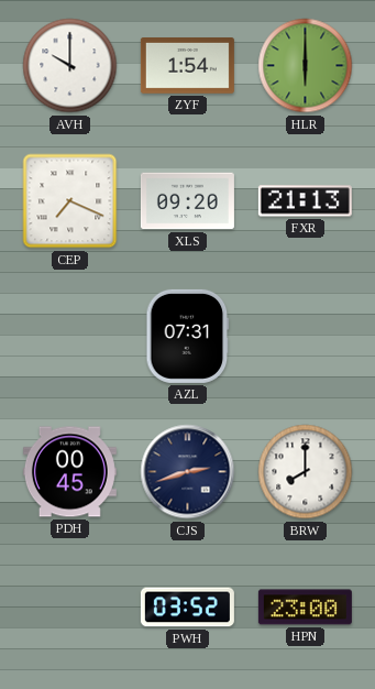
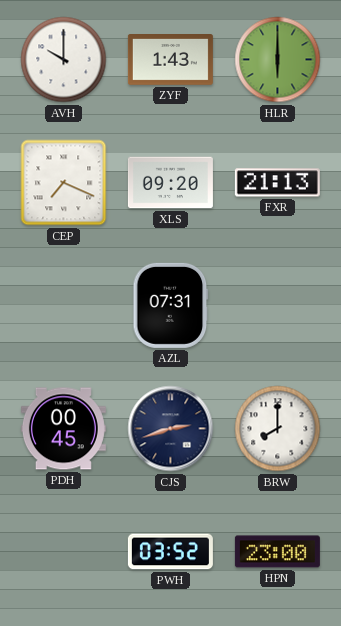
ZYF: 1:54 -> 1:43 (170, 60)
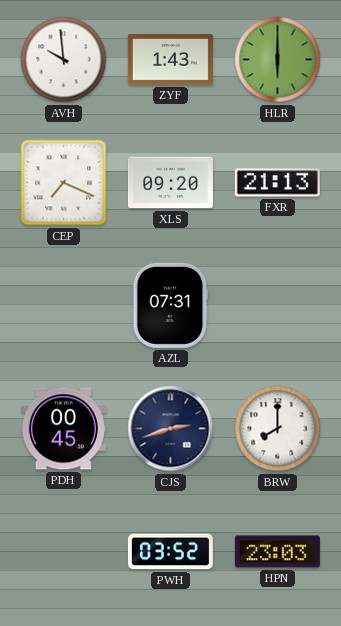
AVH: 10:00 -> 9:59 (64, 60)
HPN: 23:00 -> 23:03 (277, 552)
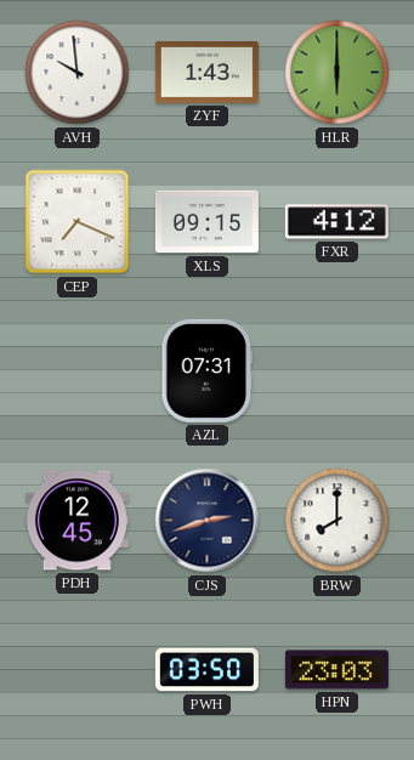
XLS: 09:20 -> 09:15 (206, 222)
FXR: 21:13 -> 4:12 (336, 222)
PDH: 00:45 -> 12:45 (76, 521)
PWH: 03:52 -> 03:50 (206, 670)
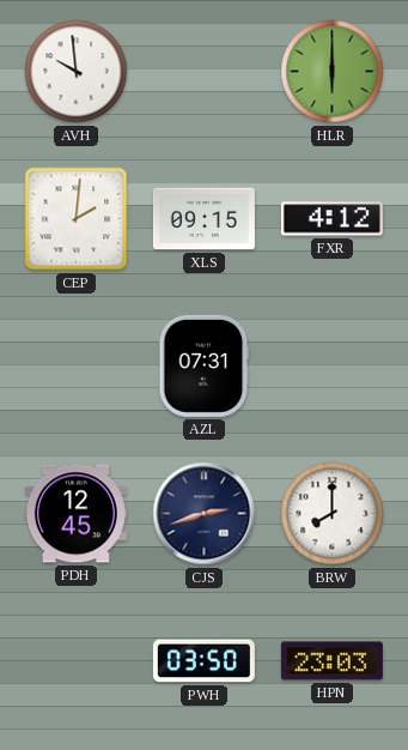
ZYF: 1:43 -> none (206, 73)
CEP: 7:19 -> 2:01 (77, 219)
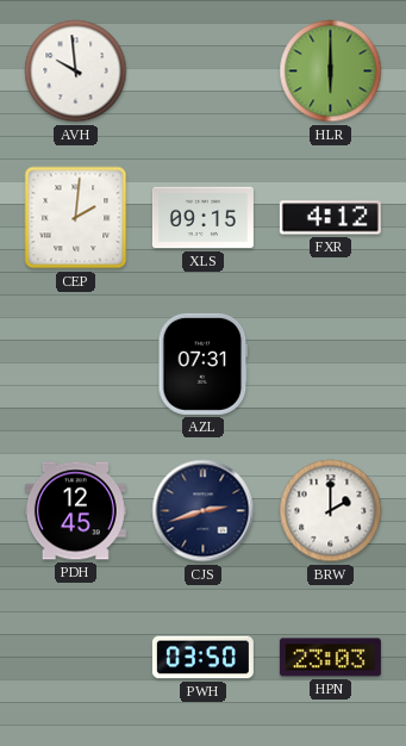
BRW: 8:00 -> 2:00 (331, 511)
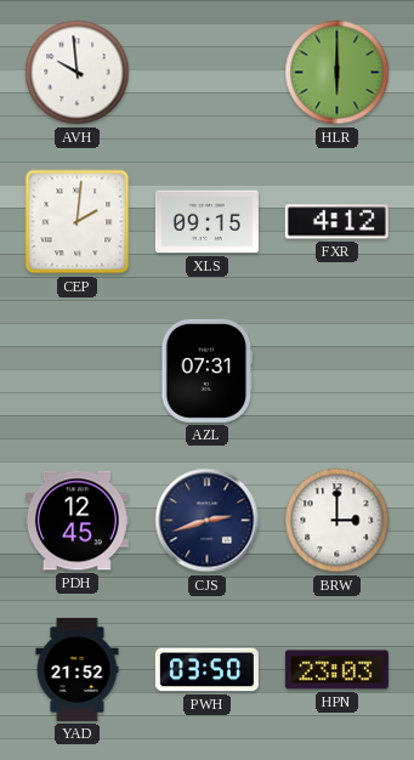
BRW: 2:00 -> 3:00 (338, 521)
YAD: none -> 21:52 (78, 669)
